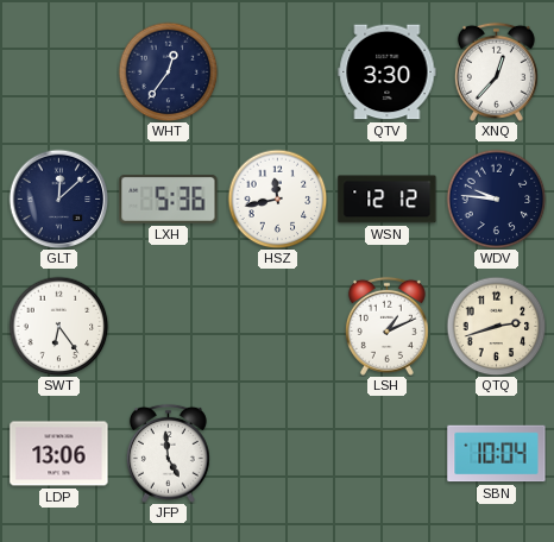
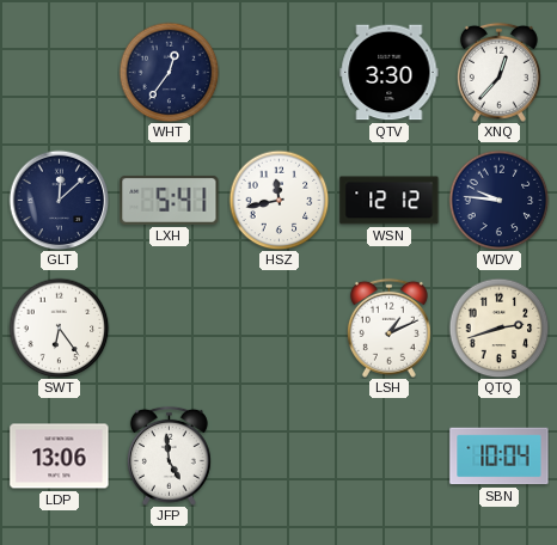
LXH: 5:36 -> 5:41 (170, 200)
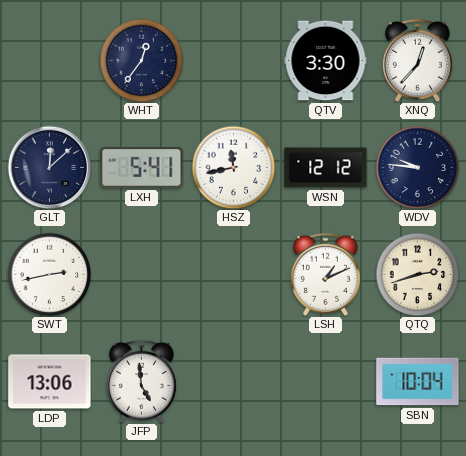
SWT: 6:24 -> 2:43 (49, 274)
